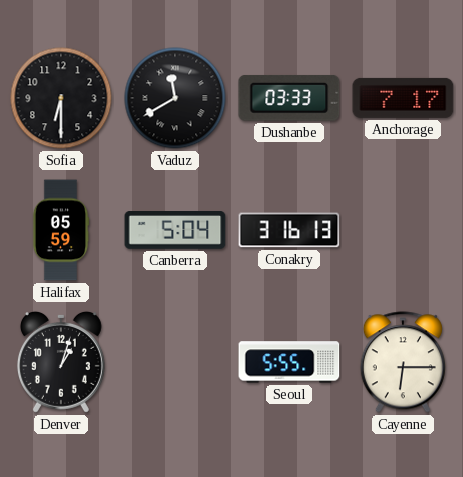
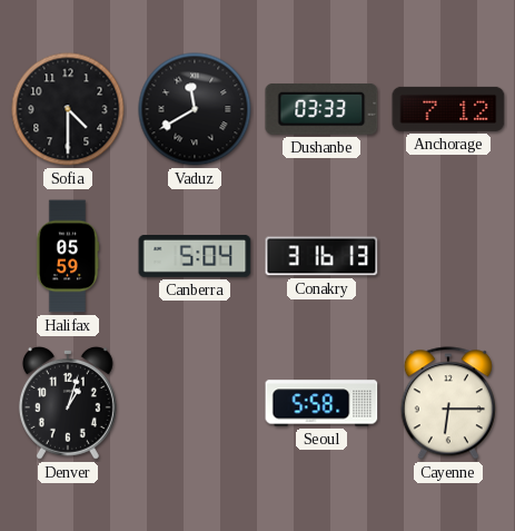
Sofia: 6:30 -> 4:30 (68, 109)
Anchorage: 7:17 -> 7:12 (448, 109)
Seoul: 5:55 -> 5:58 (321, 403)
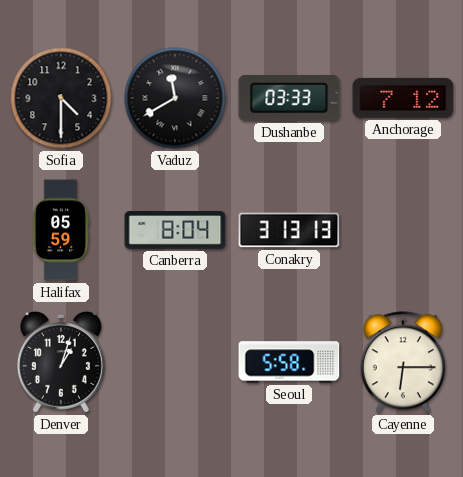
Canberra: 5:04 -> 8:04 (175, 230)
Conakry: 3:16 -> 3:13 (289, 230)
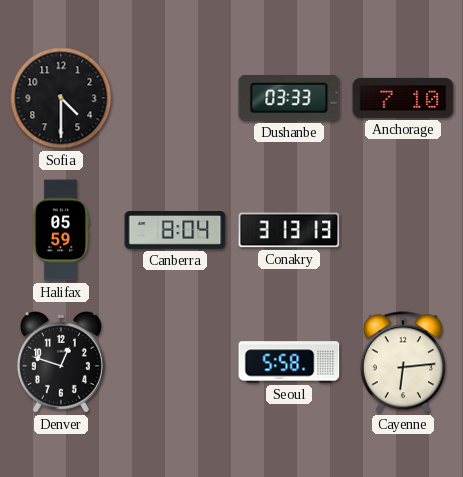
Vaduz: 11:40 -> none (175, 98)
Anchorage: 7:12 -> 7:10 (403, 98)
Denver: 1:03 -> 12:48 (61, 362)
Cayenne: 6:15 -> 6:14 (403, 362)
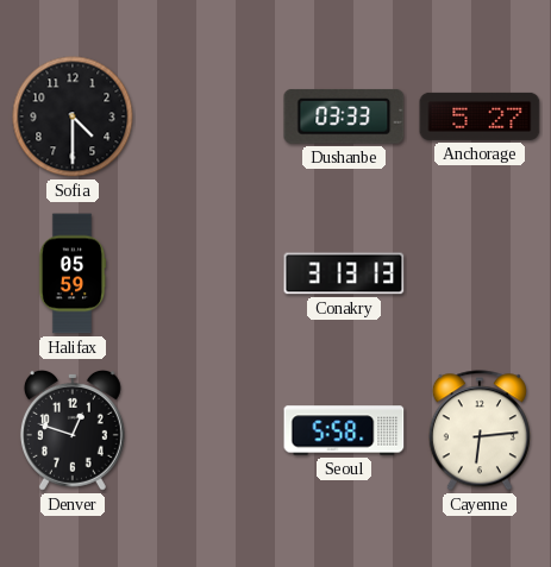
Anchorage: 7:10 -> 5:27 (480, 116)
Canberra: 8:04 -> none (175, 230)
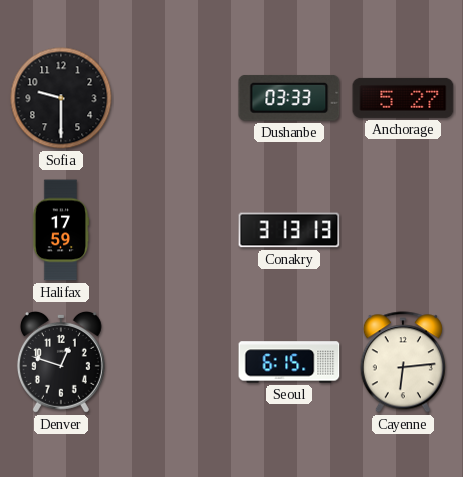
Sofia: 4:30 -> 9:30 (61, 98)
Halifax: 05:59 -> 17:59 (61, 230)
Seoul: 5:58 -> 6:15 (289, 362)
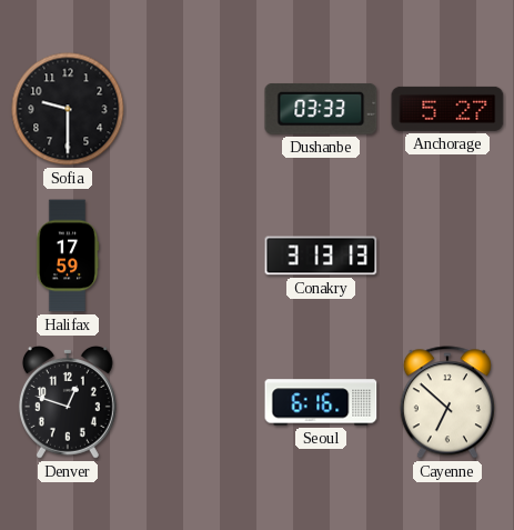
Seoul: 6:15 -> 6:16 (321, 402)
Cayenne: 6:14 -> 6:52 (447, 402)
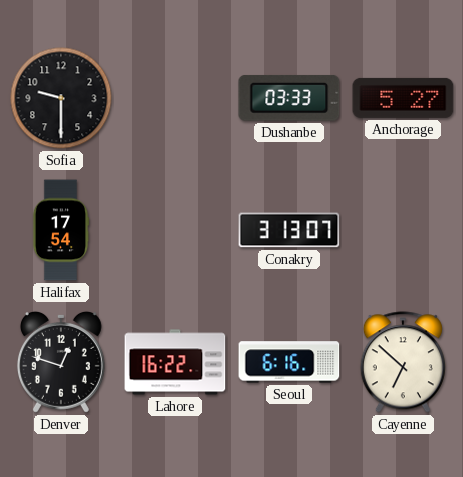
Halifax: 17:59 -> 17:54 (61, 230)
Conakry: 3:13:13 -> 3:13:07 (289, 230)
Lahore: none -> 16:22 (175, 362)
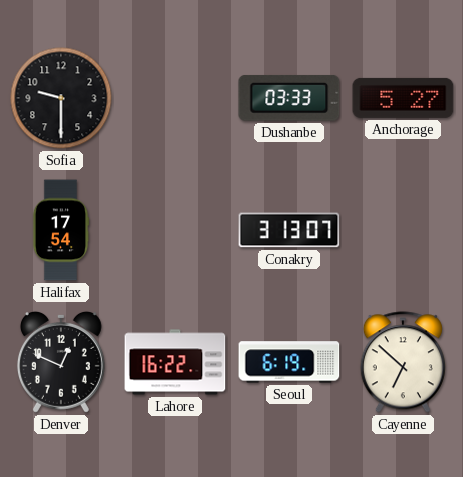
Denver: 12:48 -> 12:49 (61, 362)
Seoul: 6:16 -> 6:19 (289, 362)
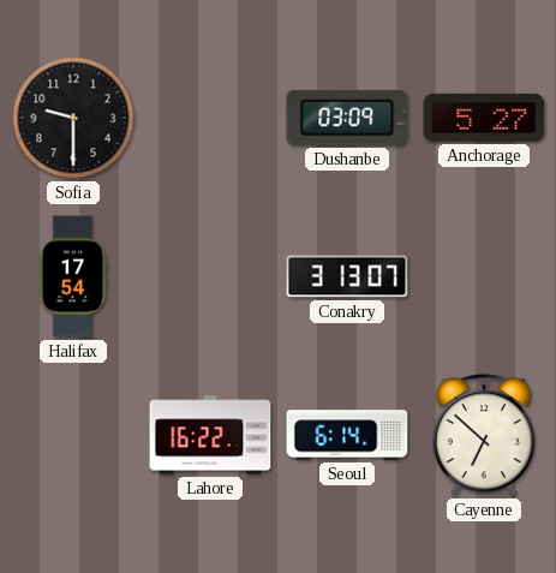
Dushanbe: 03:33 -> 03:09 (347, 118)
Denver: 12:49 -> none (61, 362)
Seoul: 6:19 -> 6:14 (347, 435)
